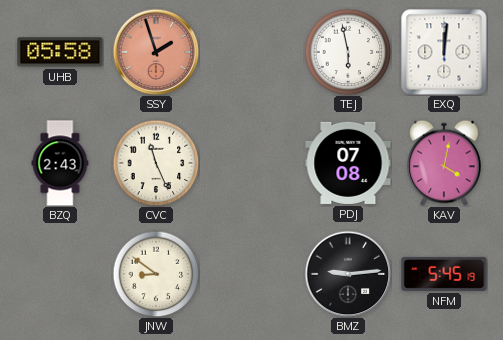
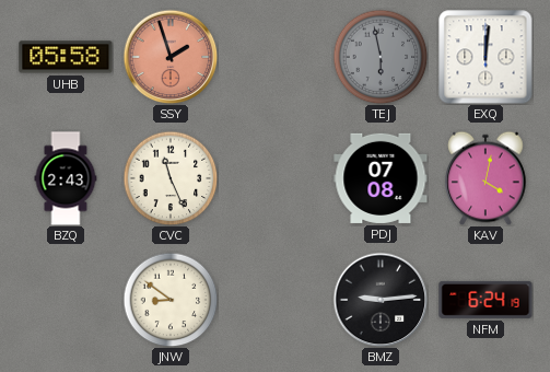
TEJ dial: white -> grey (381, 57)
NFM: 5:45 -> 6:24 (485, 300)
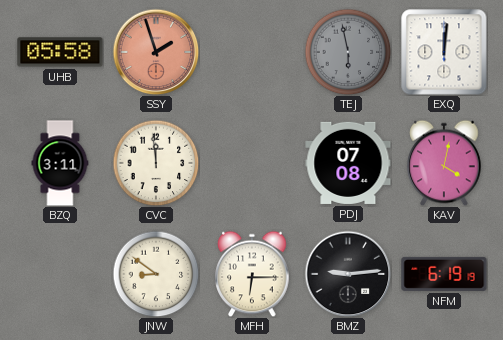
BZQ: 2:43 -> 3:11 (60, 163)
CVC: 11:26 -> 11:59 (156, 163)
MFH: none -> 6:15 (252, 274)
NFM: 6:24 -> 6:19 (444, 274)
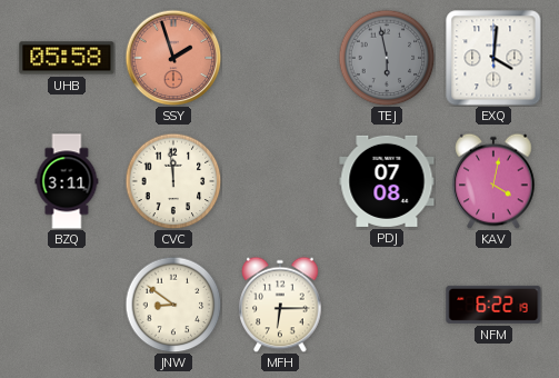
EXQ: 12:01 -> 4:01 (493, 58)
BMZ: 9:14 -> none (348, 274)
NFM: 6:19 -> 6:22 (493, 305)
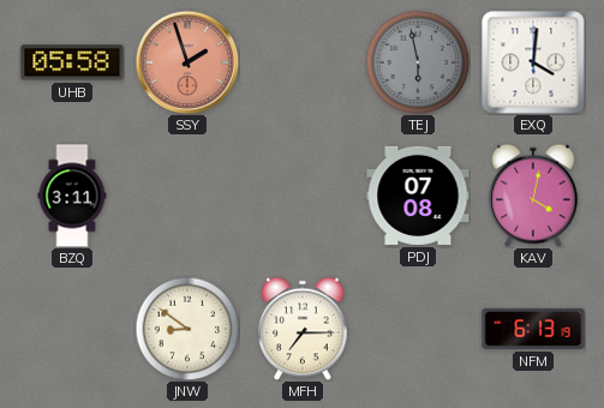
CVC: 11:59 -> none (173, 181)
MFH: 6:15 -> 7:15 (303, 329)
NFM: 6:22 -> 6:13 (533, 329)
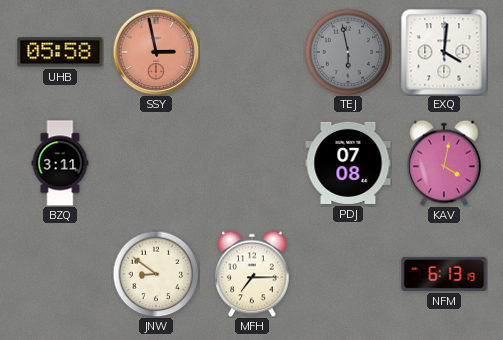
SSY: 1:57 -> 2:58 (156, 52)
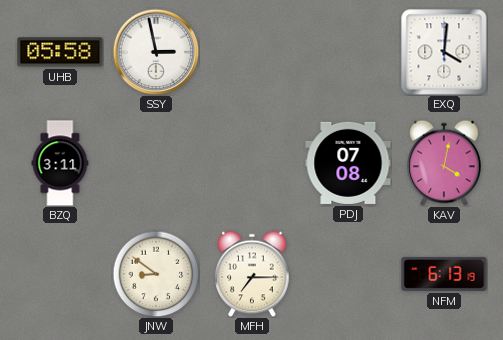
SSY dial: salmon -> white (156, 52)
TEJ: 5:58 -> none (348, 52)
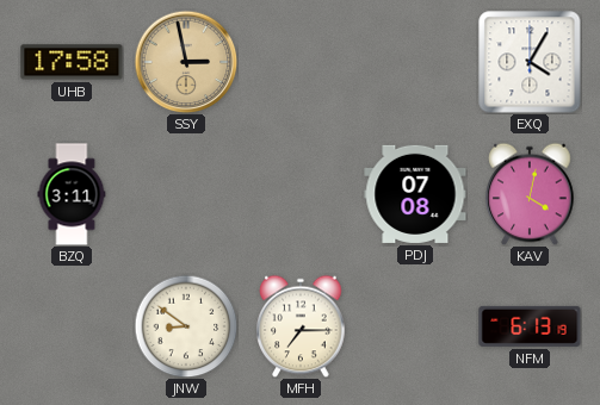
UHB: 05:58 -> 17:58 (72, 62)
SSY dial: white -> champagne (186, 62)
EXQ: 4:01 -> 4:05 (530, 62)
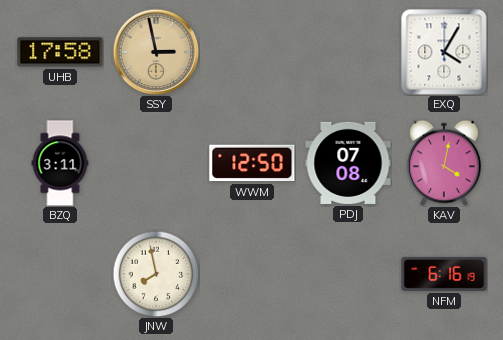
WWM: none -> 12:50 (252, 163)
JNW: 8:51 -> 7:58 (156, 274)
MFH: 7:15 -> none (301, 326)
NFM: 6:13 -> 6:16 (444, 274)
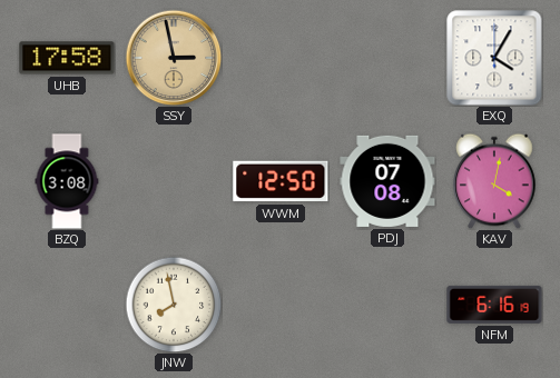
BZQ: 3:11 -> 3:08 (67, 181)
